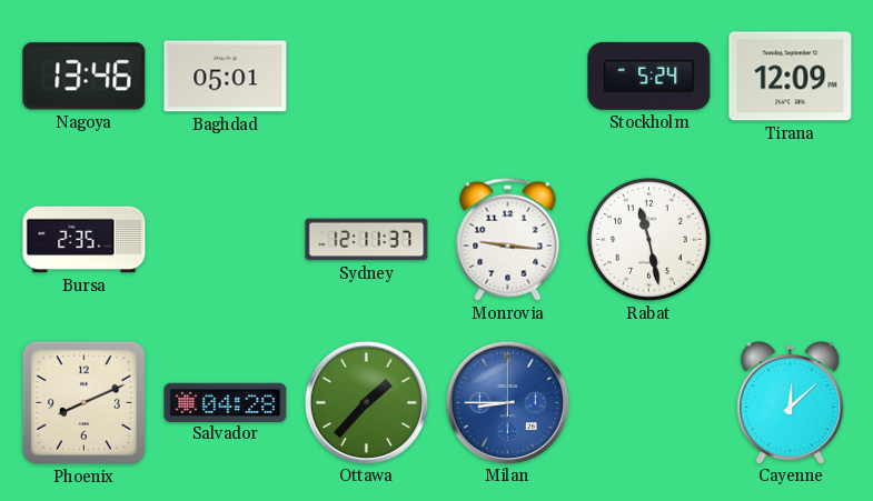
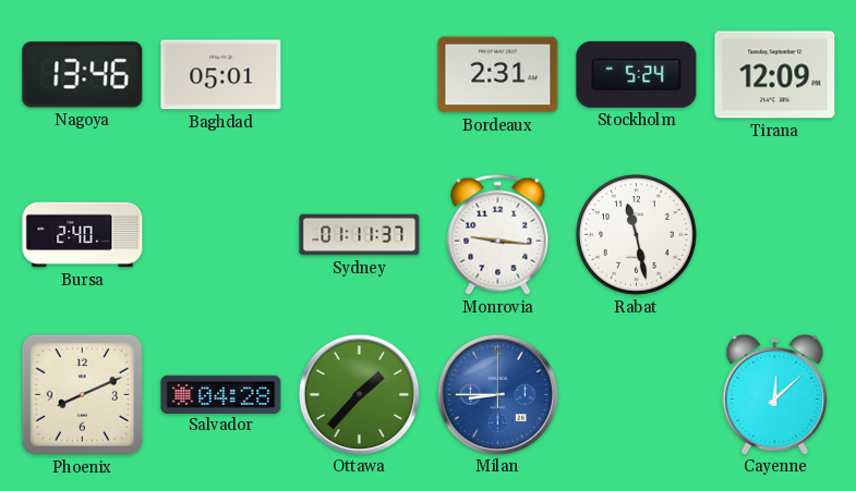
Bordeaux: none -> 2:31 (498, 75)
Bursa: 2:35 -> 2:40 (83, 235)
Sydney: 12:11 -> 01:11 (360, 235)
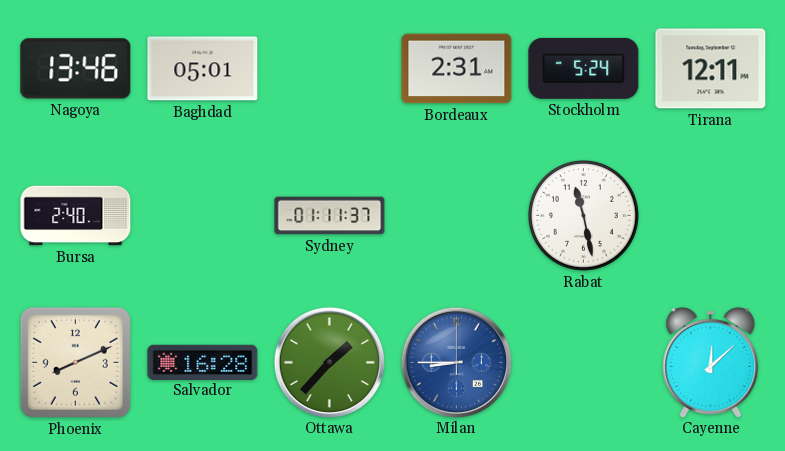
Tirana: 12:09 -> 12:11 (711, 69)
Monrovia: 9:16 -> none (498, 234)
Salvador: 04:28 -> 16:28 (203, 362)
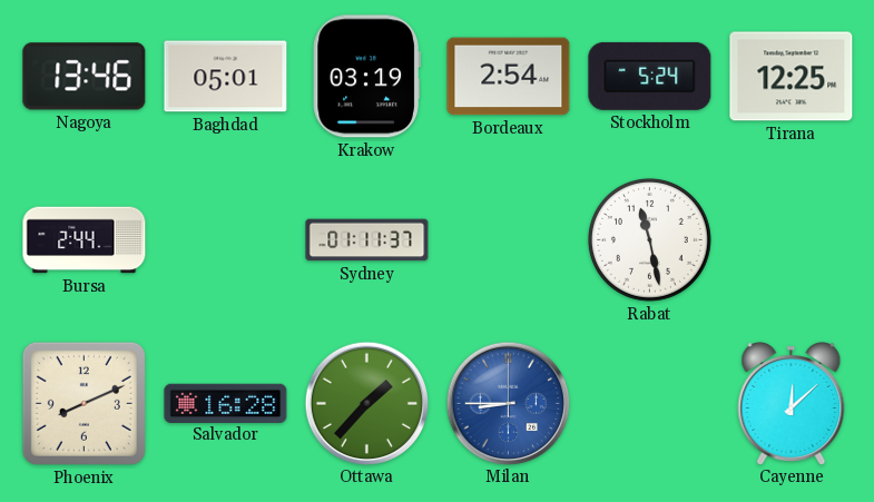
Krakow: none -> 03:19 (366, 77)
Bordeaux: 2:31 -> 2:54 (509, 77)
Tirana: 12:11 -> 12:25 (792, 77)
Bursa: 2:40 -> 2:44 (85, 240)
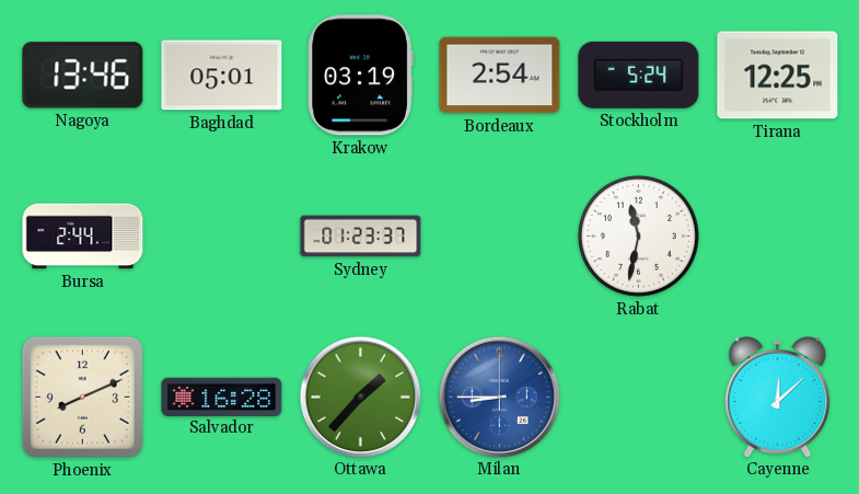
Sydney: 01:11 -> 01:23 (361, 237)
Rabat: 11:28 -> 11:32 (638, 235)
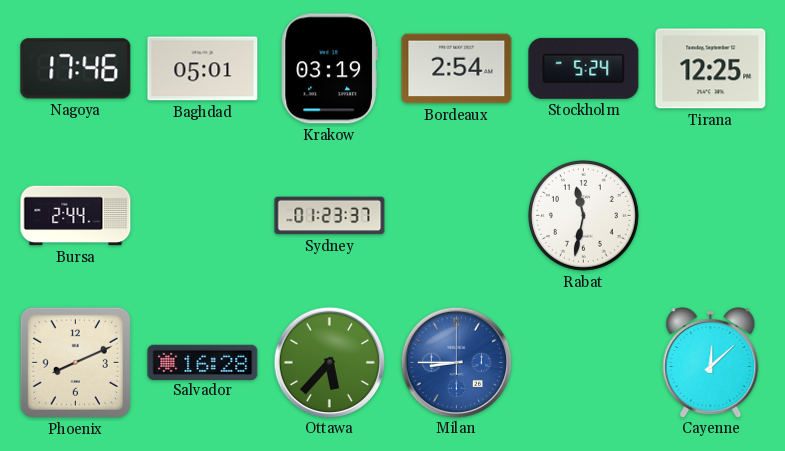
Nagoya: 13:46 -> 17:46 (76, 69)
Ottawa: 1:37 -> 5:37 (329, 362)
